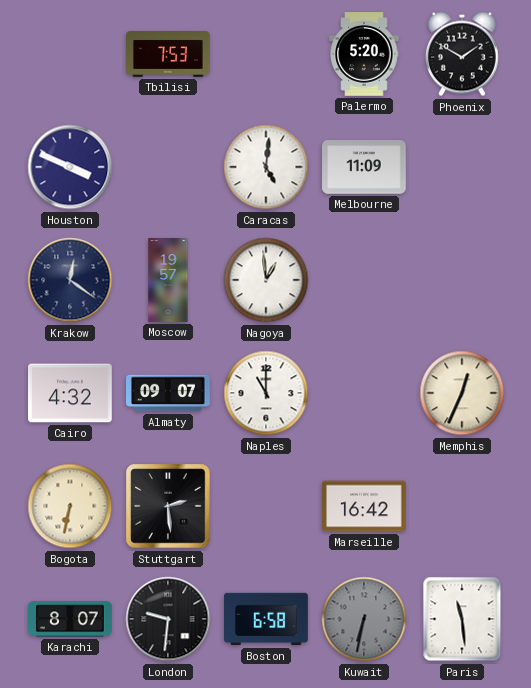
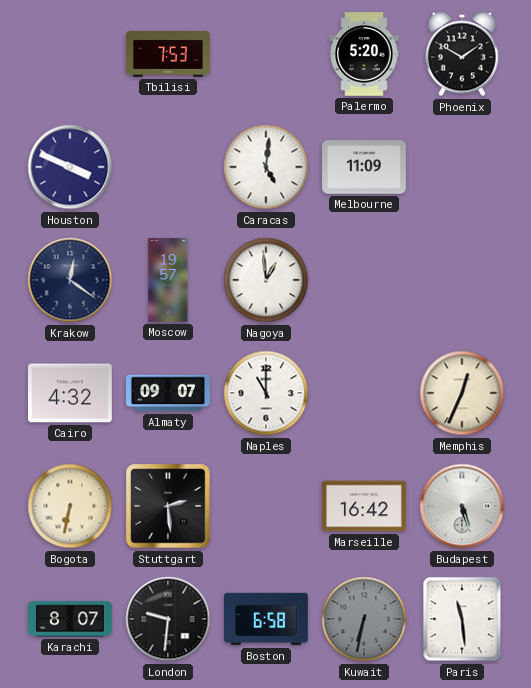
Budapest: none -> 5:27 (462, 506)
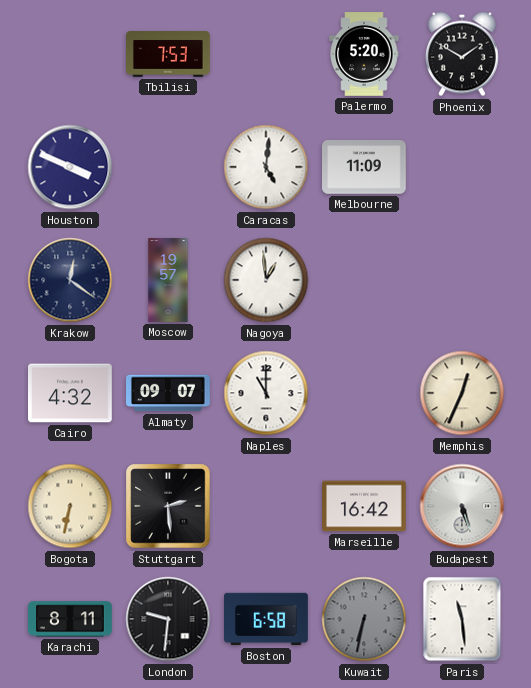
Karachi: 8:07 -> 8:11 (71, 619)
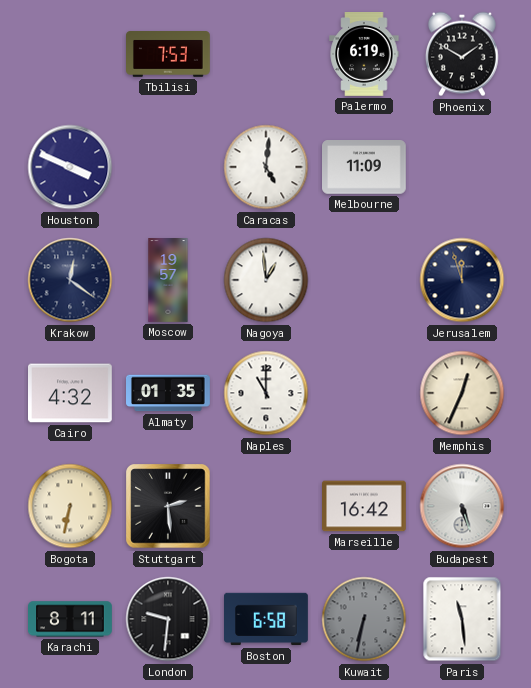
Palermo: 5:20 -> 6:19 (364, 55)
Jerusalem: none -> 11:57 (462, 280)
Almaty: 09:07 -> 01:35 (169, 393)
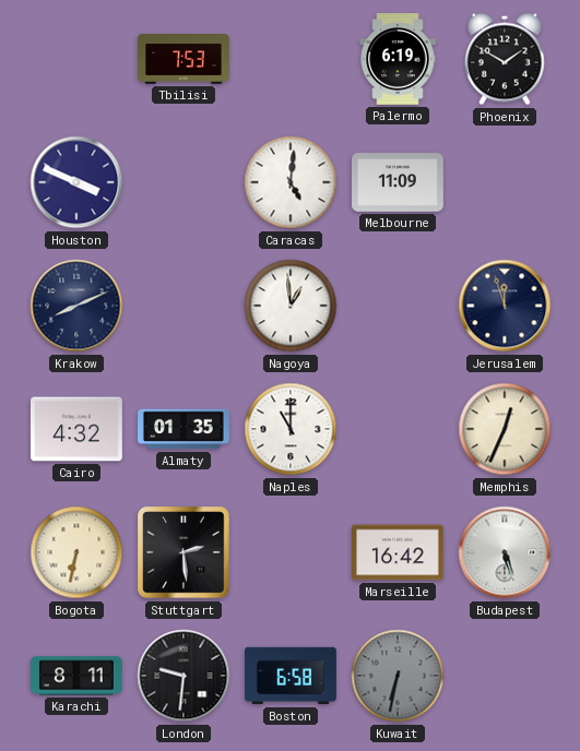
Krakow: 12:21 -> 8:11 (76, 306)
Moscow: 19:57 -> none (168, 280)
Paris: 11:29 -> none (462, 619)
